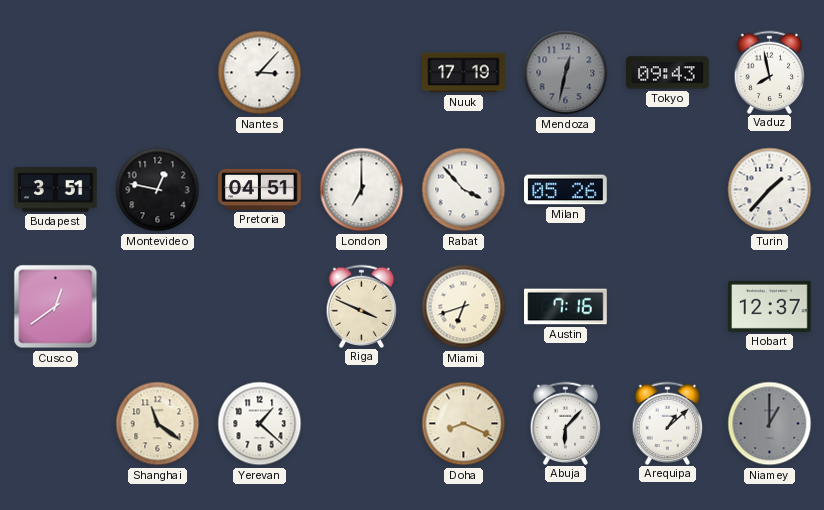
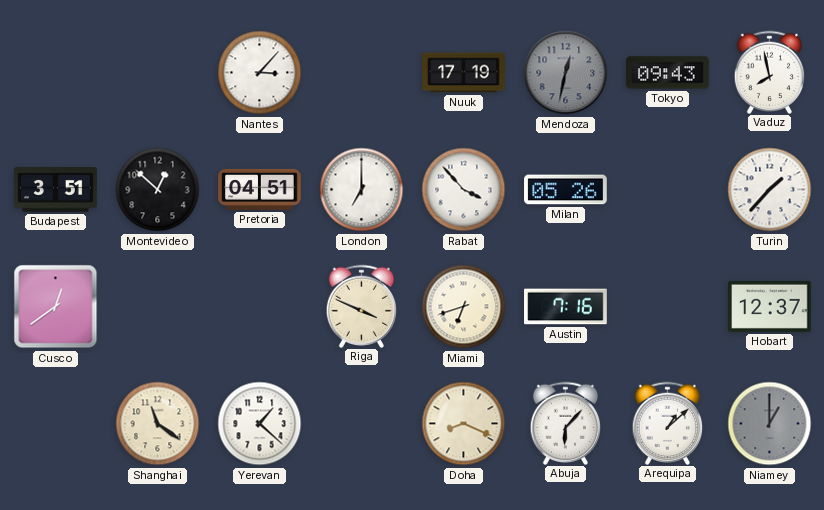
Montevideo: 12:47 -> 12:52 (158, 190)
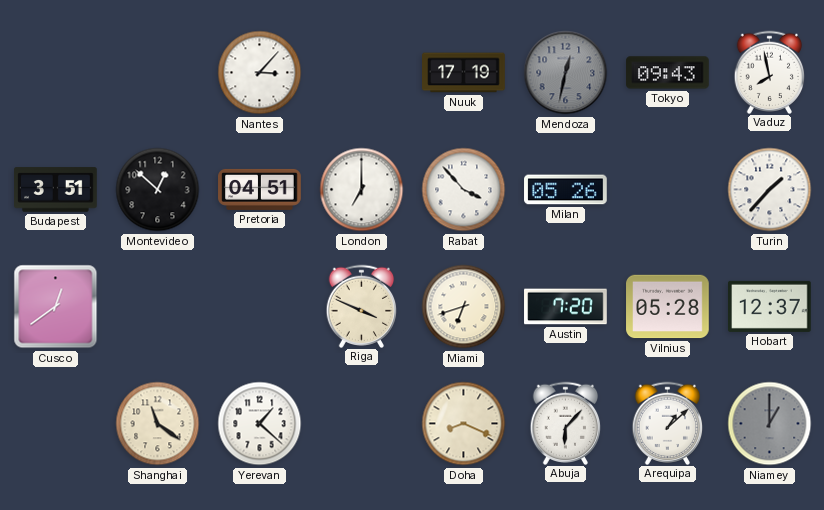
Austin: 7:16 -> 7:20 (566, 307)
Vilnius: none -> 05:28 (668, 307)
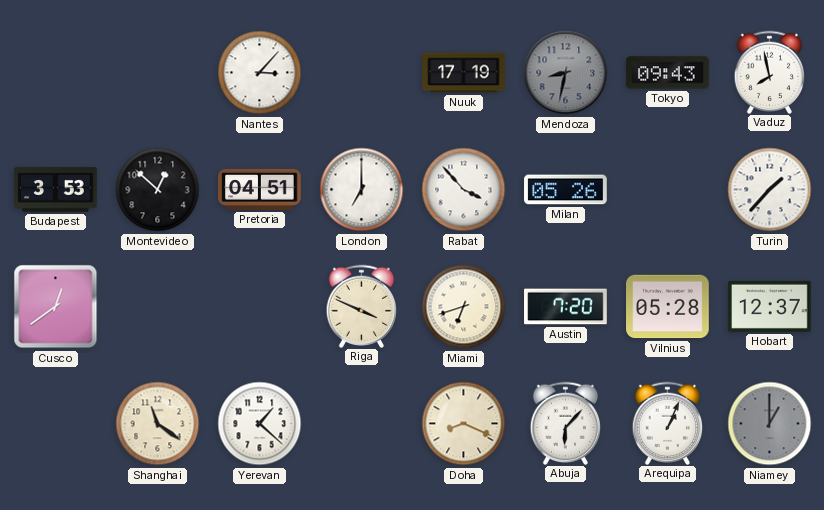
Mendoza: 12:32 -> 8:32 (566, 73)
Budapest: 3:51 -> 3:53 (56, 190)
Arequipa: 1:08 -> 1:04 (668, 423)
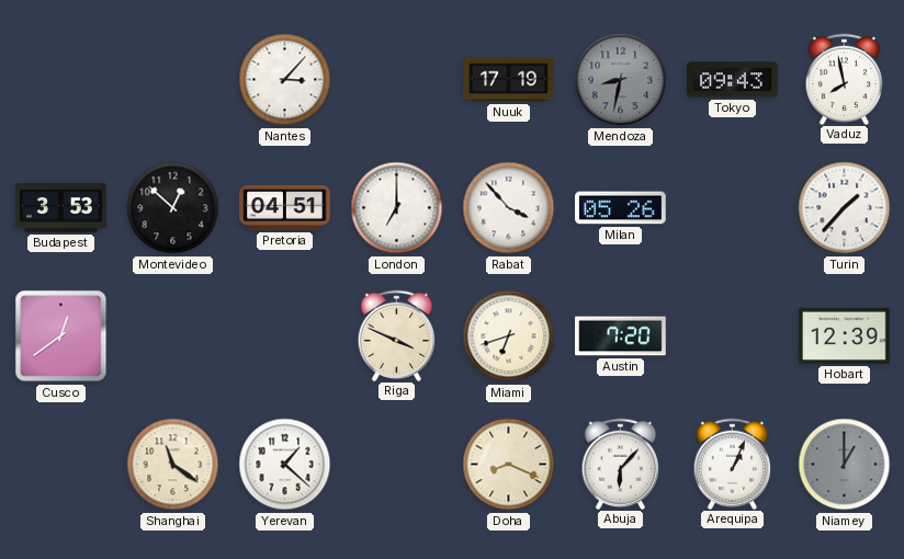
Vilnius: 05:28 -> none (668, 307)
Hobart: 12:37 -> 12:39 (845, 335)
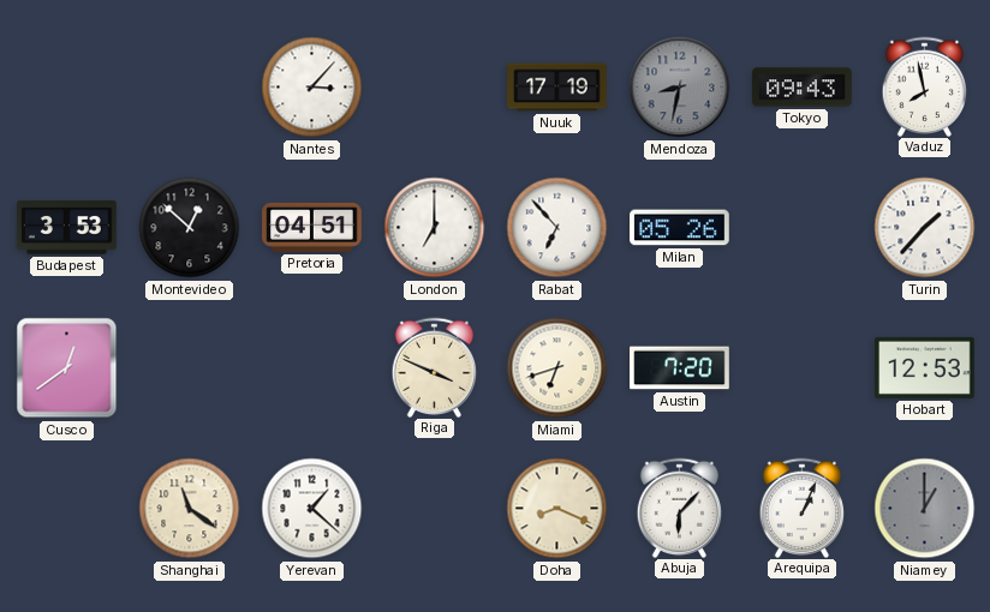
Rabat: 3:53 -> 6:53 (557, 228)
Hobart: 12:39 -> 12:53 (925, 367)
